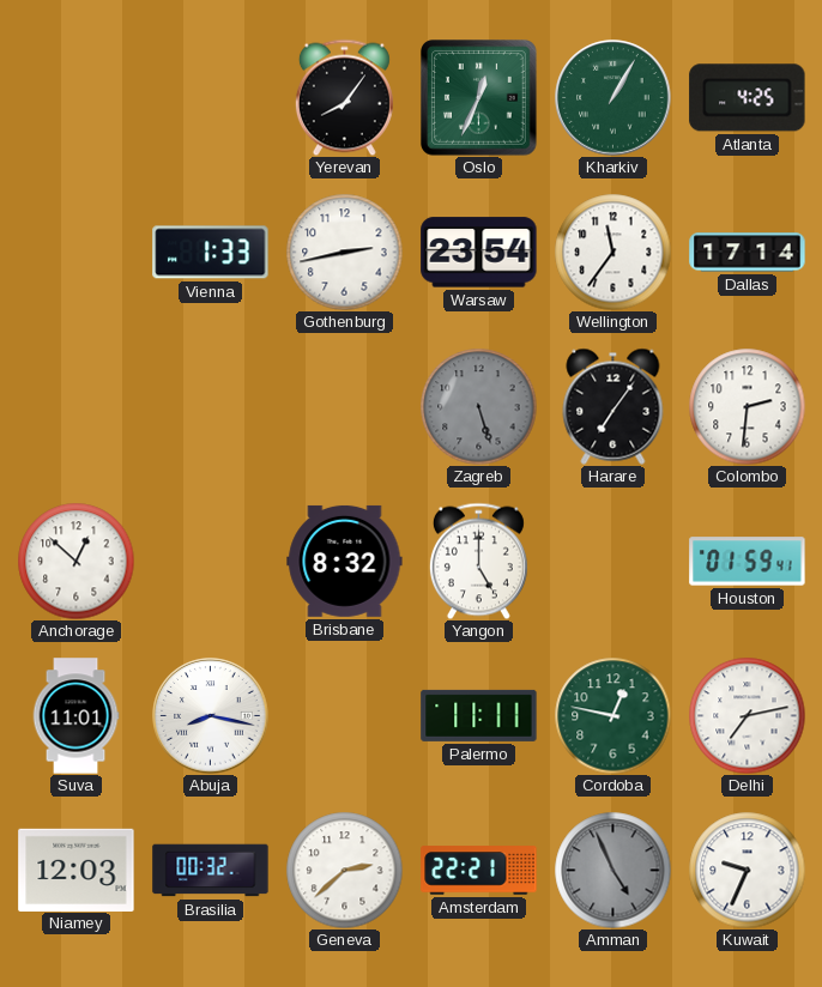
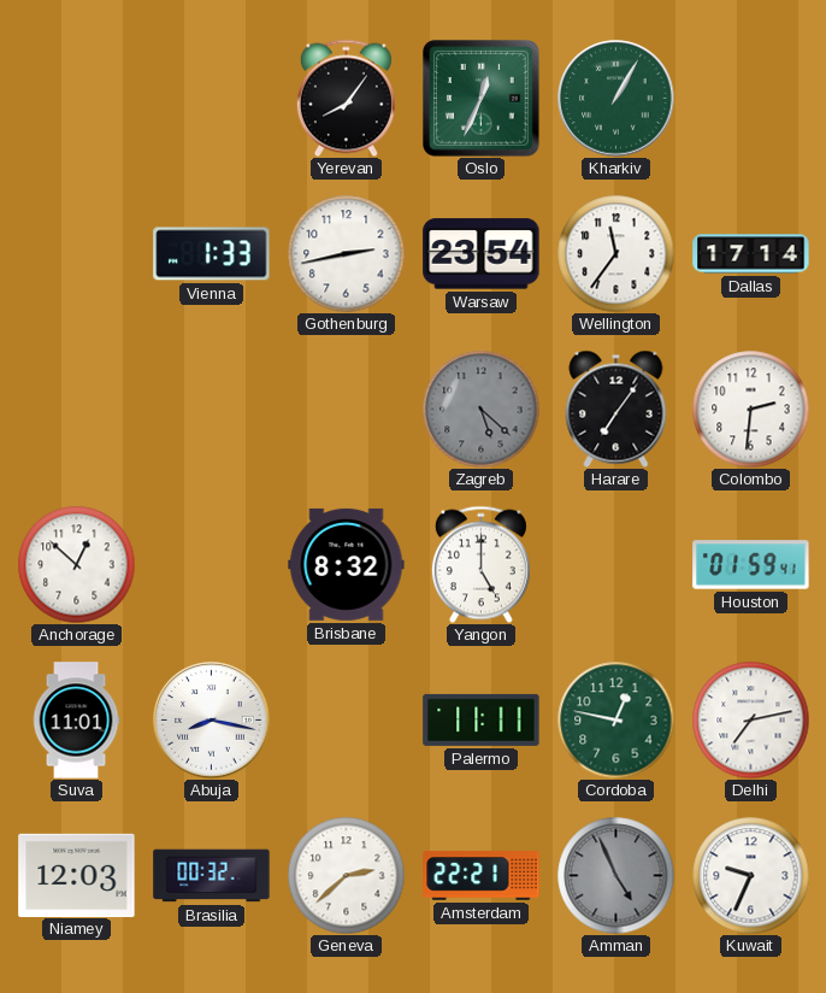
Atlanta: 4:25 -> none (748, 98)
Zagreb: 5:27 -> 5:22 (480, 409)
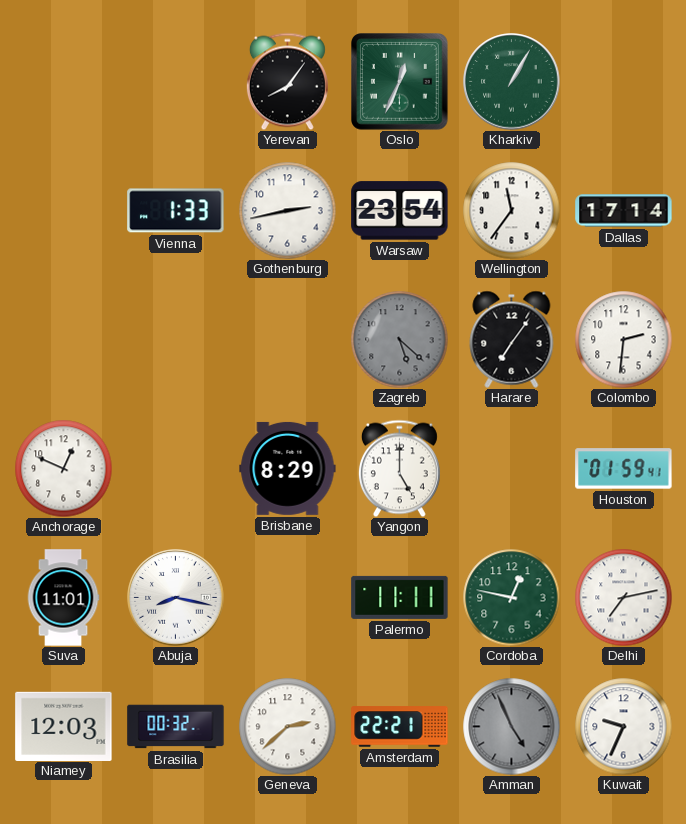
Anchorage: 12:52 -> 12:49 (63, 468)
Brisbane: 8:32 -> 8:29 (288, 468)
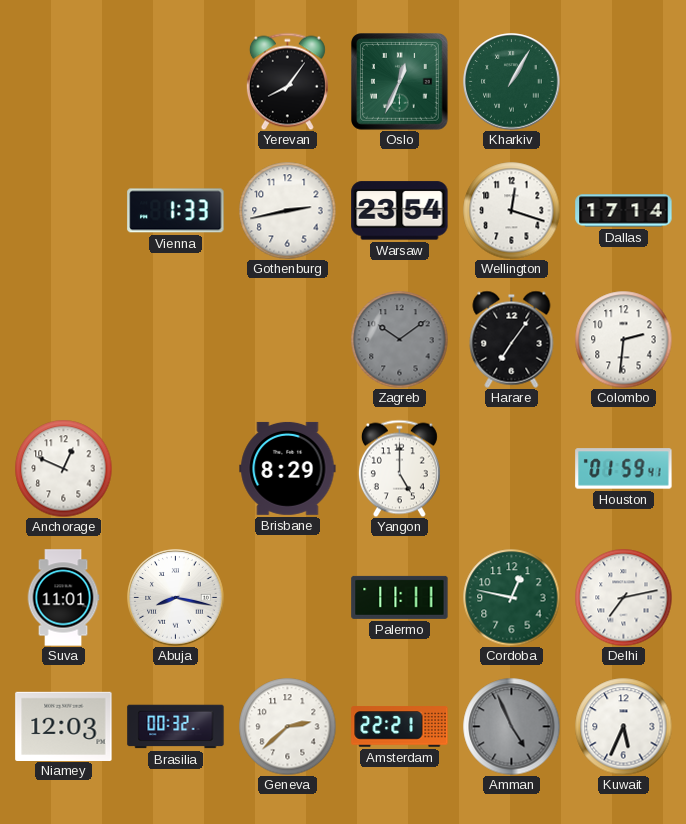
Wellington: 11:36 -> 12:18 (511, 210)
Zagreb: 5:22 -> 10:09 (399, 339)
Kuwait: 9:34 -> 5:34 (623, 726)
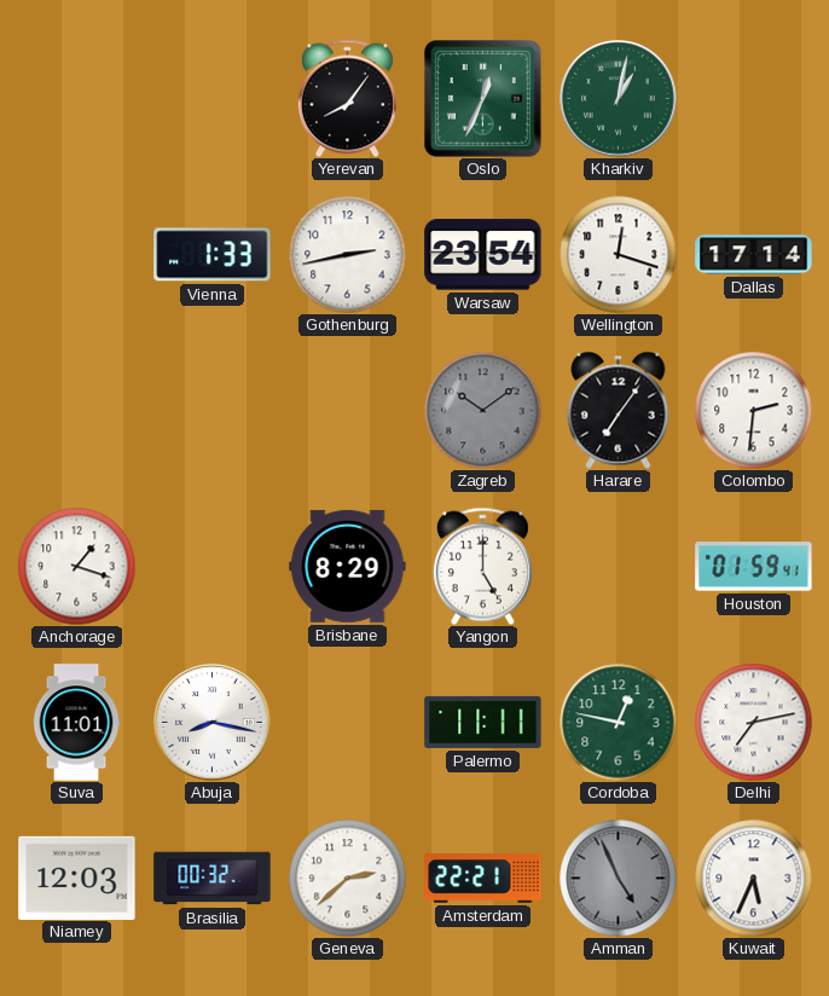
Kharkiv: 1:05 -> 1:02 (619, 99)
Anchorage: 12:49 -> 1:18 (76, 566)
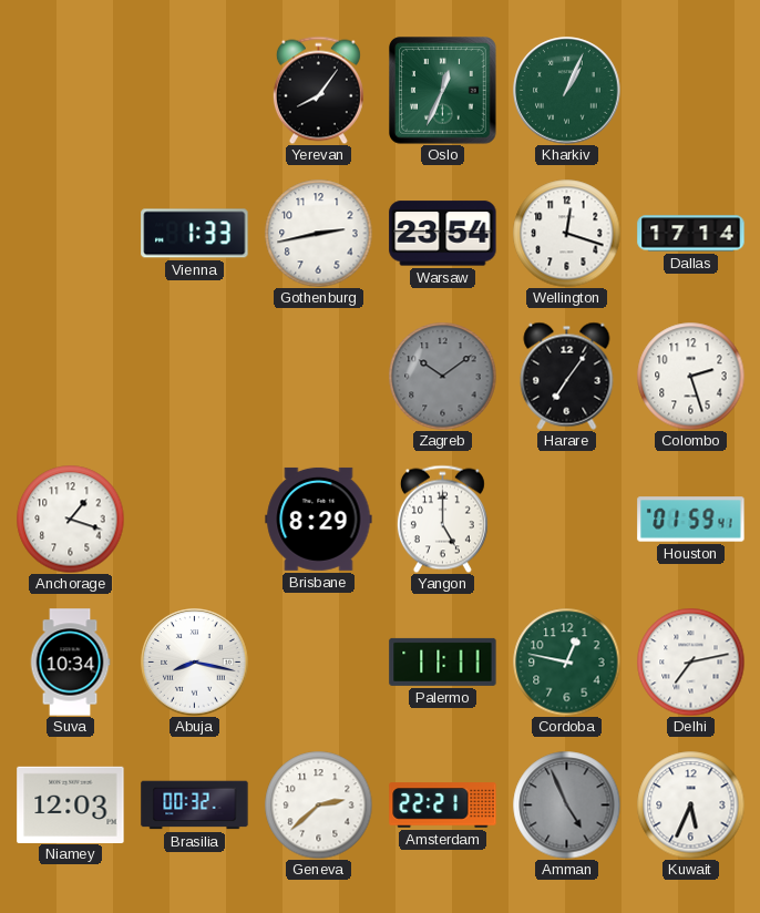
Kharkiv: 1:02 -> 1:04 (567, 91)
Colombo: 2:31 -> 2:27 (690, 376)
Suva: 11:01 -> 10:34 (70, 663)
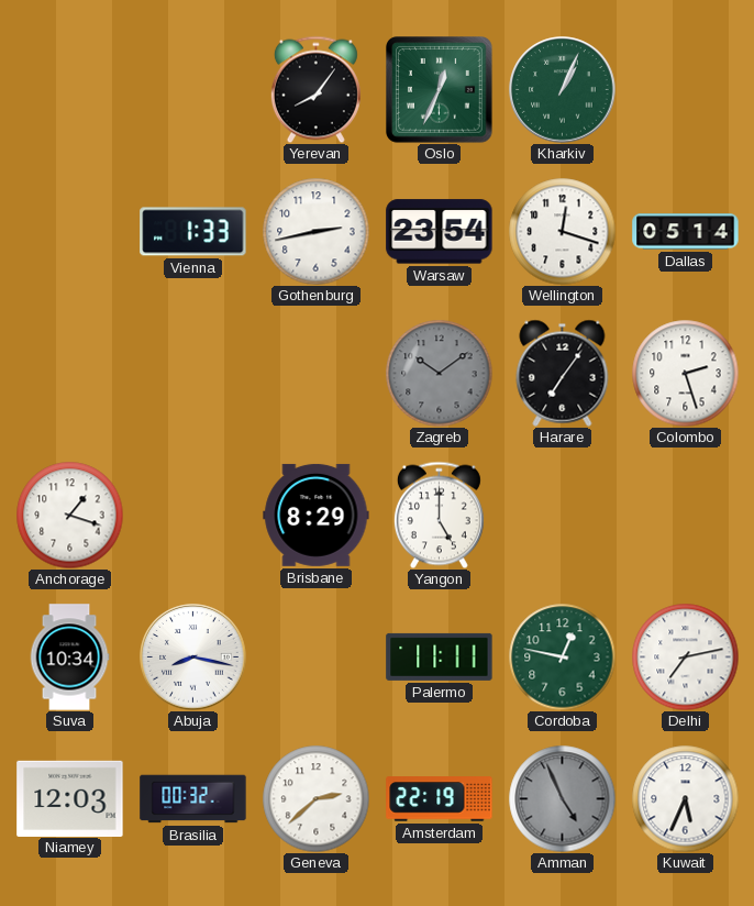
Dallas: 17:14 -> 05:14 (686, 232)
Houston: 01:59 -> none (691, 520)
Amsterdam: 22:21 -> 22:19 (440, 799)
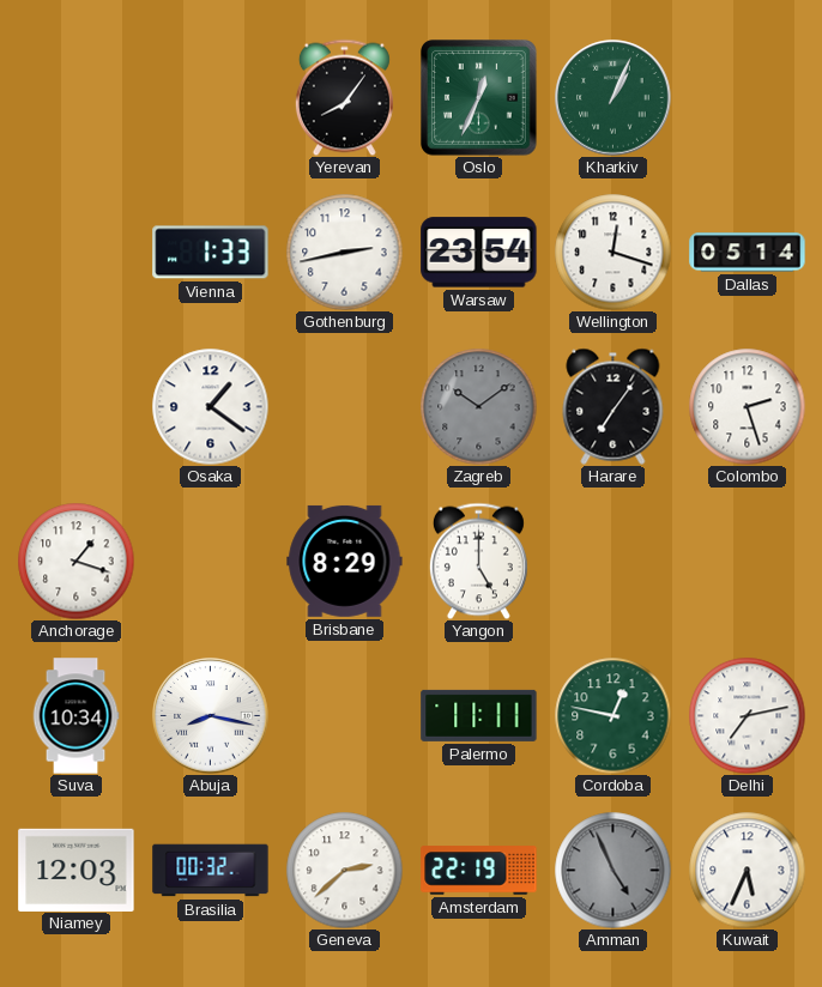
Osaka: none -> 1:21 (210, 406)
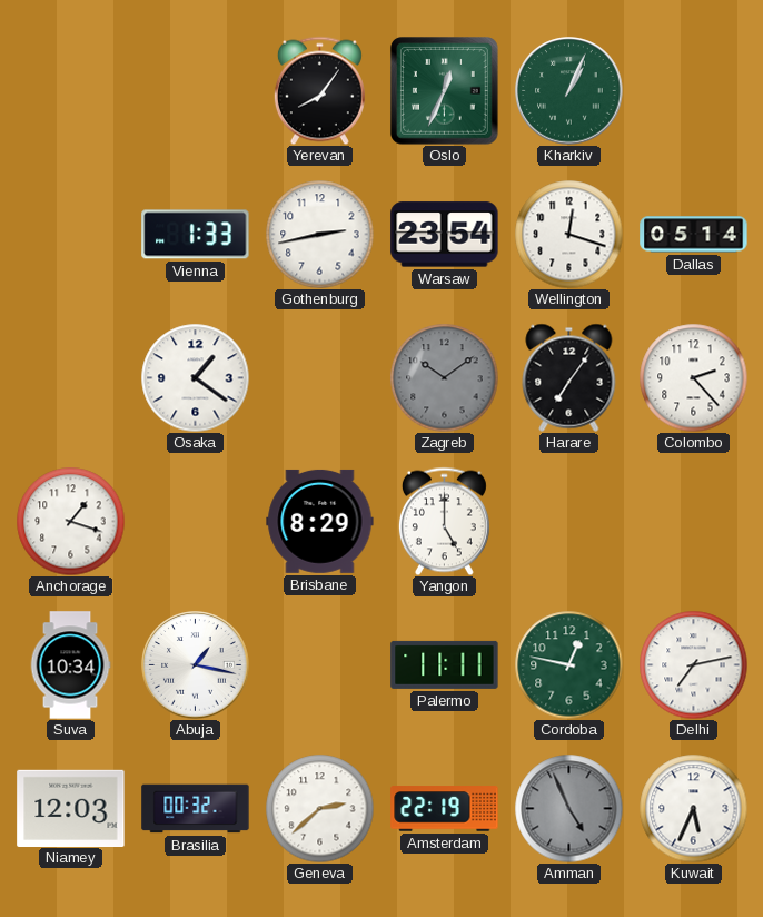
Colombo: 2:27 -> 2:23 (693, 377)
Abuja: 8:17 -> 1:17 (196, 665)
